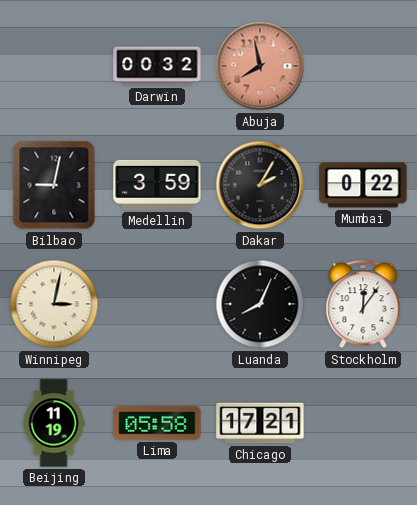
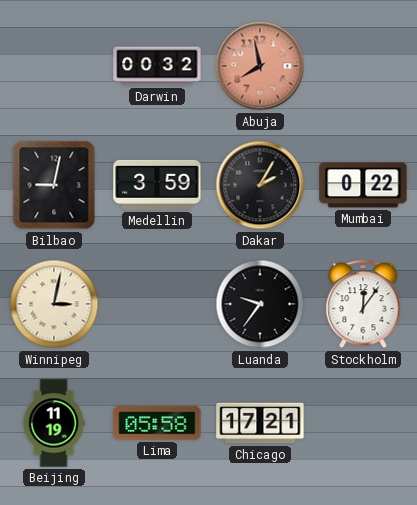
Luanda: 8:04 -> 9:36 (260, 304)
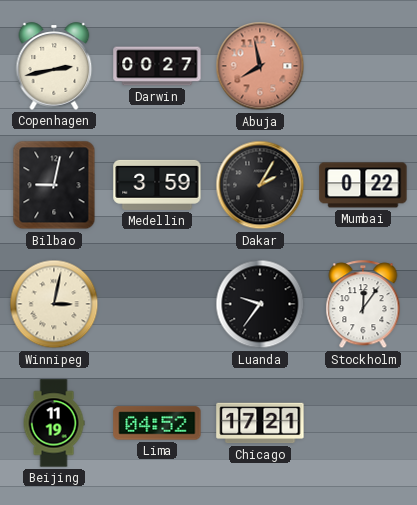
Copenhagen: none -> 2:43 (54, 66)
Darwin: 00:32 -> 00:27 (157, 66)
Lima: 05:58 -> 04:52 (157, 423)
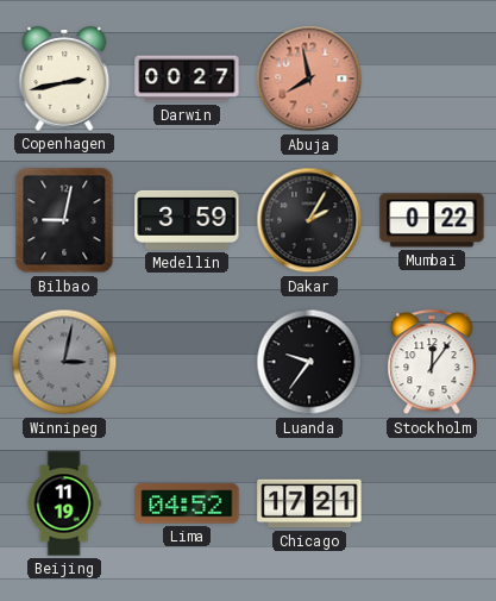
Winnipeg dial: cream -> grey (64, 362)
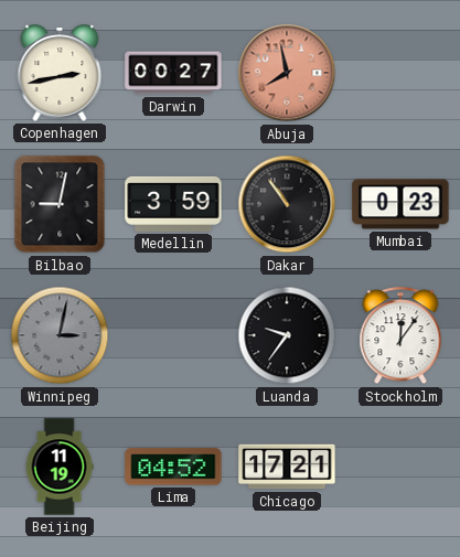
Dakar: 2:05 -> 10:54 (287, 204)
Mumbai: 0:22 -> 0:23 (400, 204)
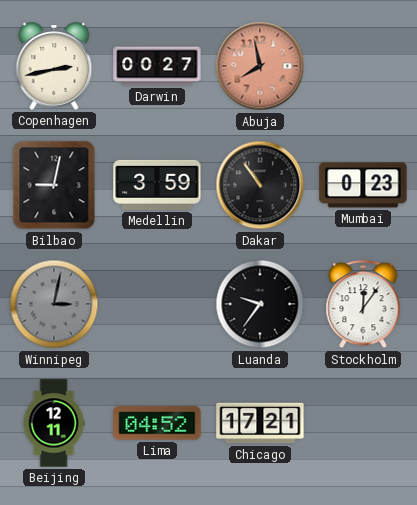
Beijing: 11:19 -> 12:11 (54, 423)
